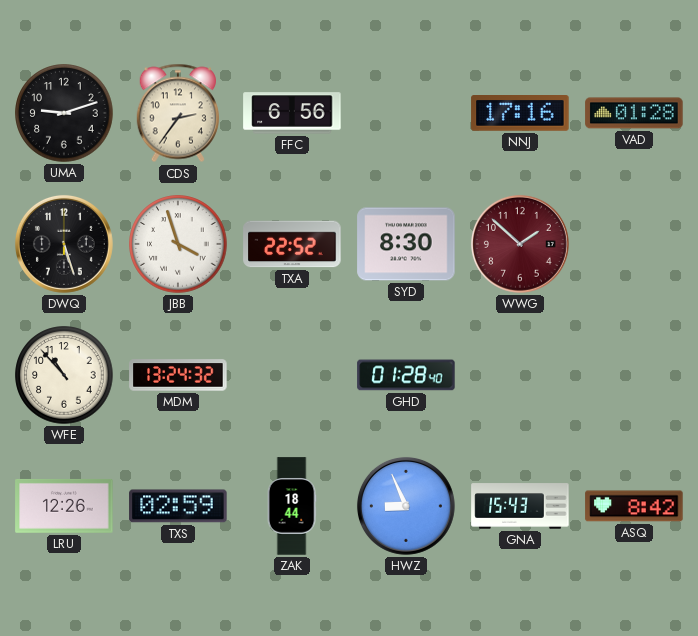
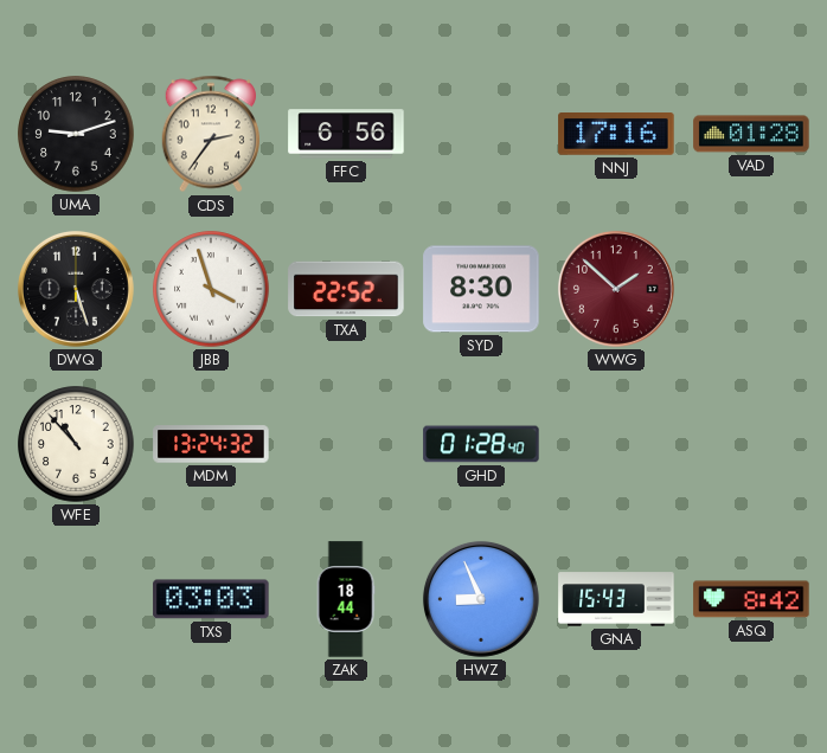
LRU: 12:26 -> none (64, 506)
TXS: 02:59 -> 03:03 (211, 599)
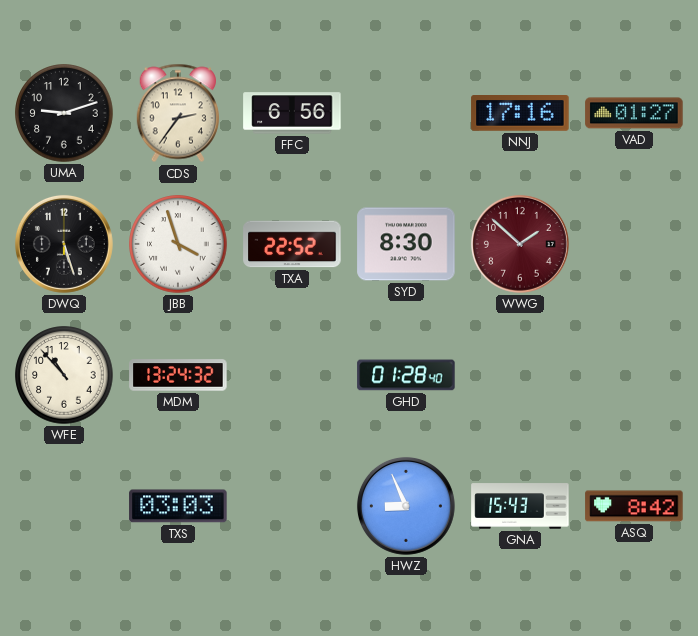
VAD: 01:28 -> 01:27 (634, 113)
ZAK: 18:44 -> none (346, 599)
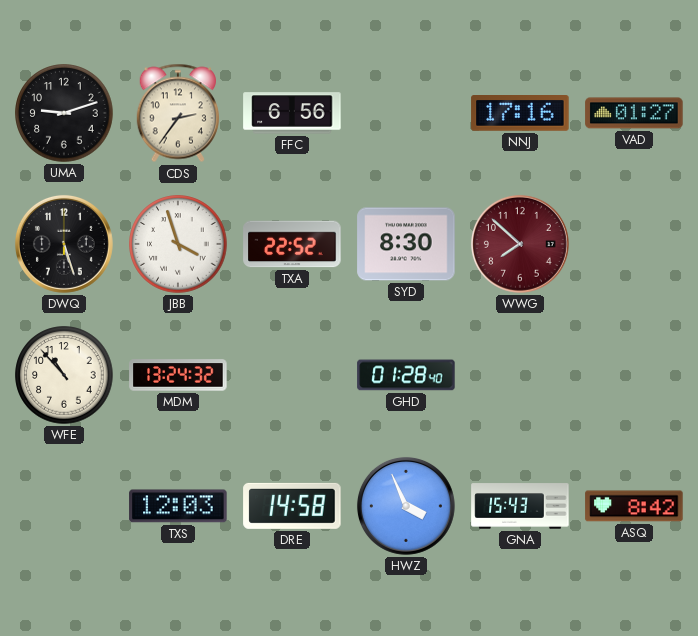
WWG: 1:52 -> 7:52 (520, 244)
TXS: 03:03 -> 12:03 (178, 506)
DRE: none -> 14:58 (292, 506)
HWZ: 8:56 -> 3:56 (406, 506)
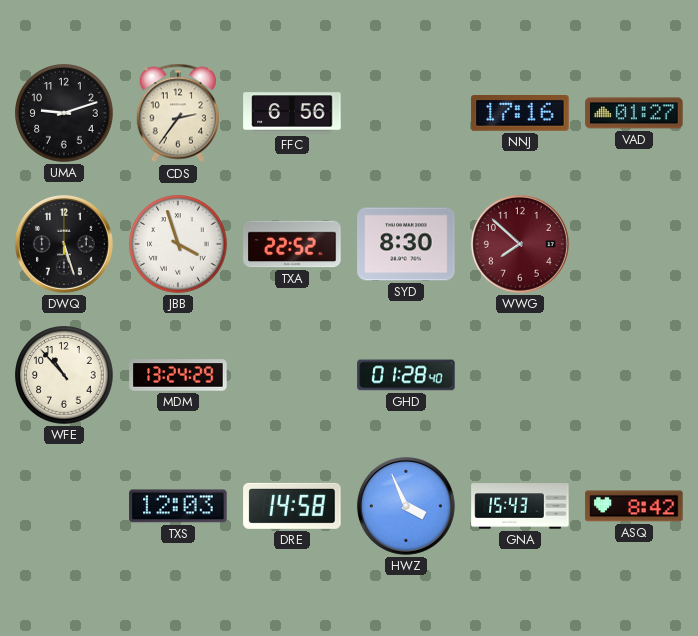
MDM: 13:24:32 -> 13:24:29 (178, 375)
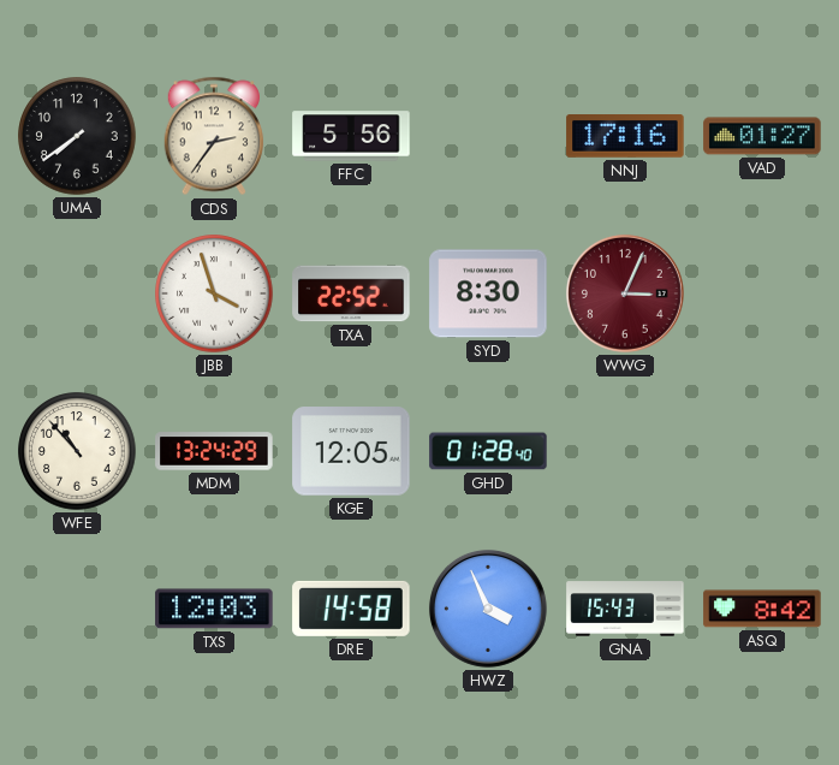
UMA: 9:12 -> 7:39 (77, 136)
FFC: 6:56 -> 5:56 (351, 136)
DWQ: 5:27 -> none (64, 244)
WWG: 7:52 -> 3:04 (625, 293)
KGE: none -> 12:05 (351, 451)
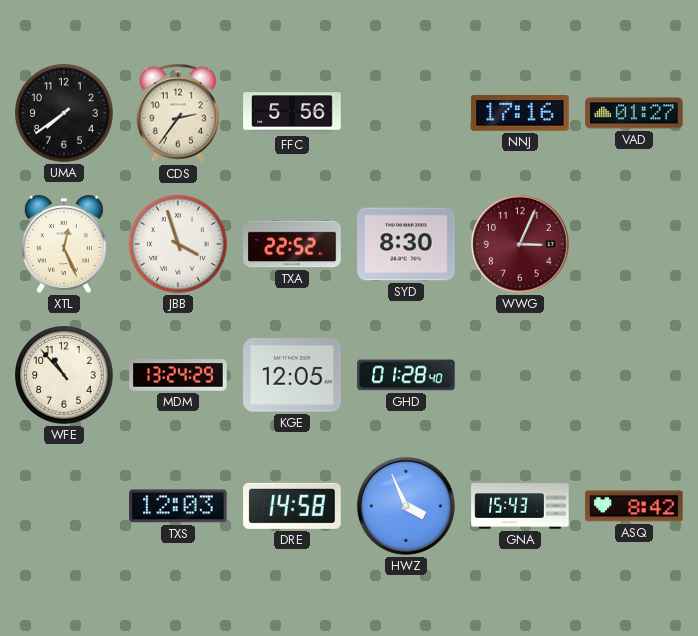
XTL: none -> 12:26 (64, 244)
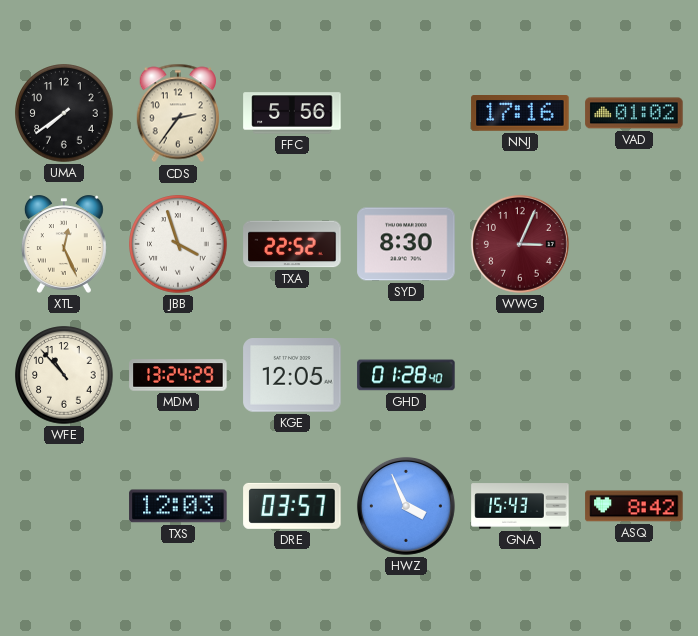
VAD: 01:27 -> 01:02 (634, 113)
DRE: 14:58 -> 03:57 (292, 506)
